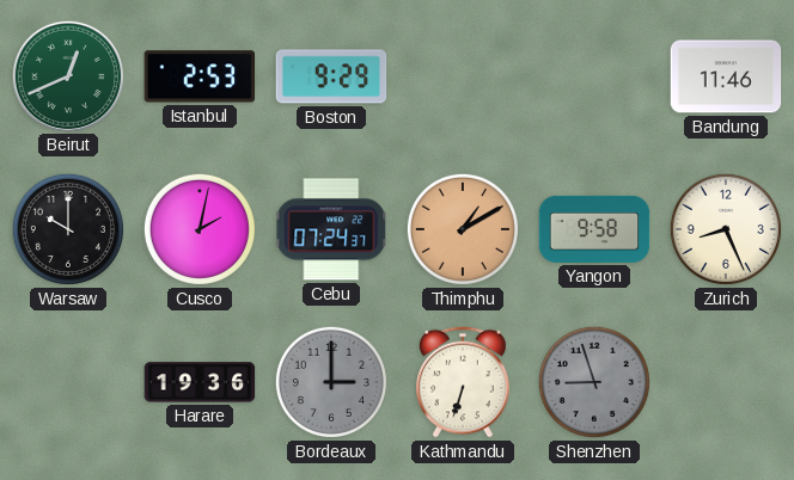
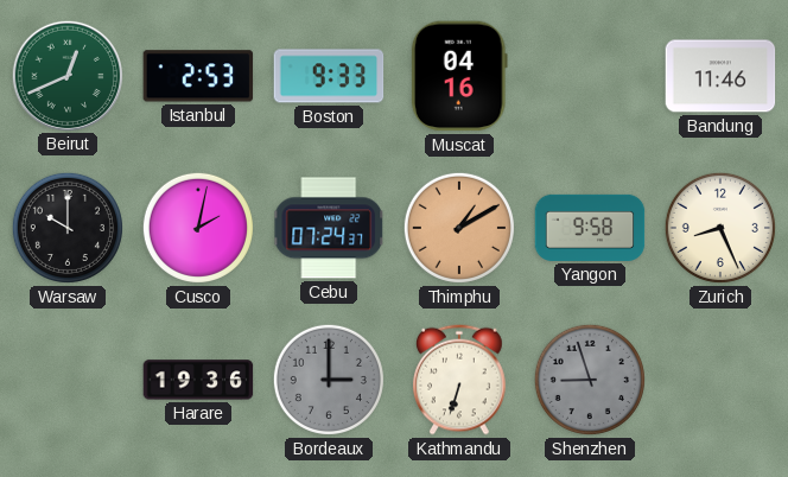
Boston: 9:29 -> 9:33 (329, 76)
Muscat: none -> 04:16 (459, 76)
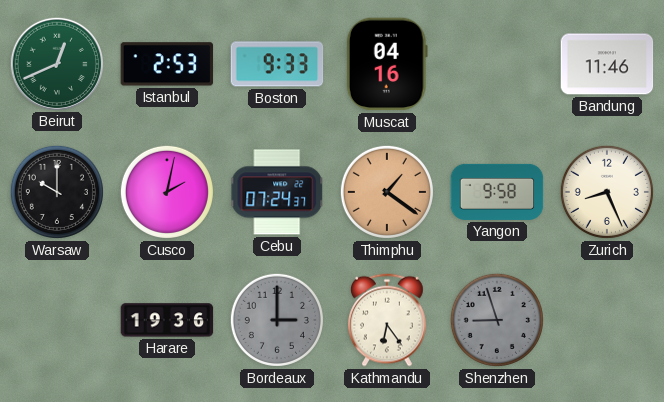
Thimphu: 1:10 -> 1:21 (387, 192)
Kathmandu: 6:33 -> 6:24 (388, 320)
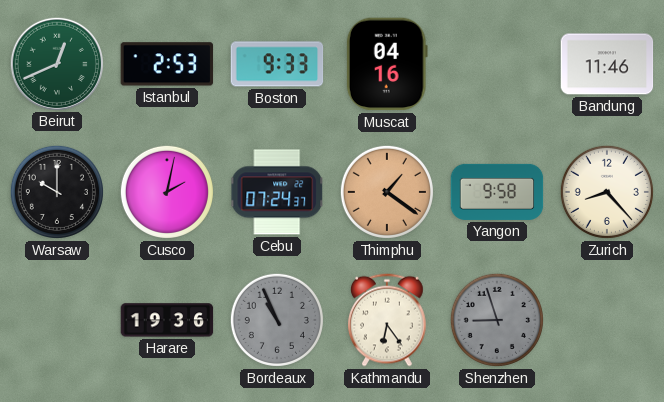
Zurich: 8:26 -> 8:23 (607, 192)
Bordeaux: 3:00 -> 10:56 (277, 320)
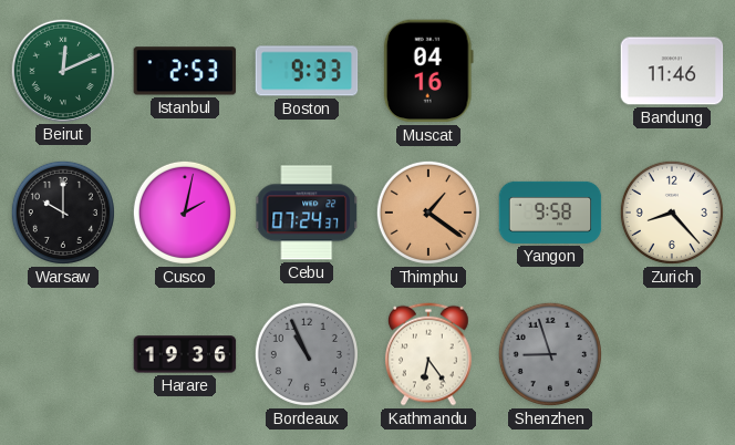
Beirut: 12:41 -> 12:11 (62, 70)
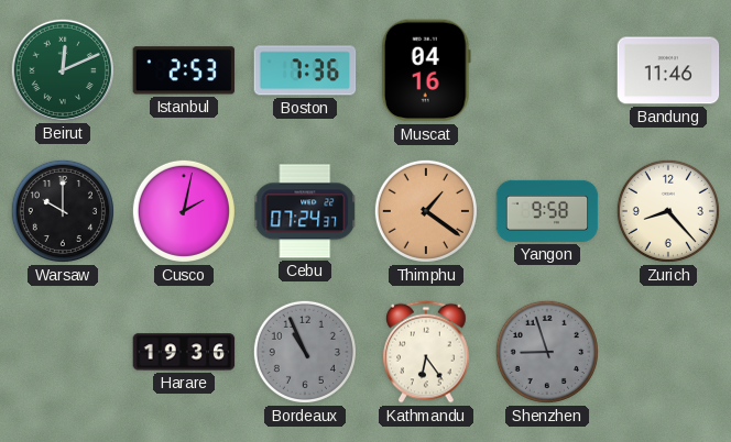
Boston: 9:33 -> 7:36 (305, 70)
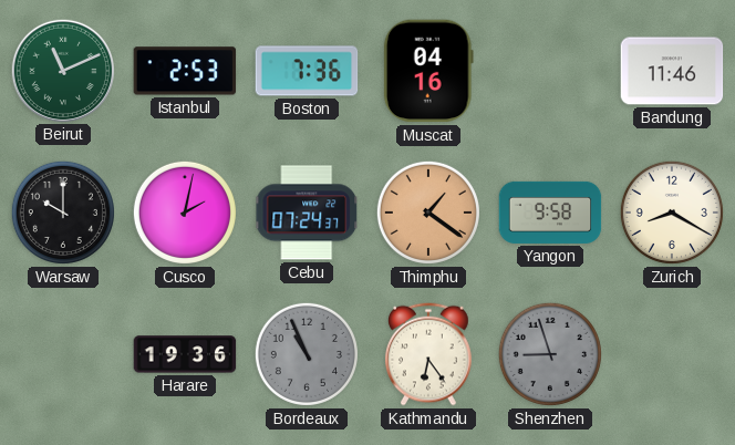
Beirut: 12:11 -> 11:11 (62, 70)
Zurich: 8:23 -> 8:20 (672, 213)
